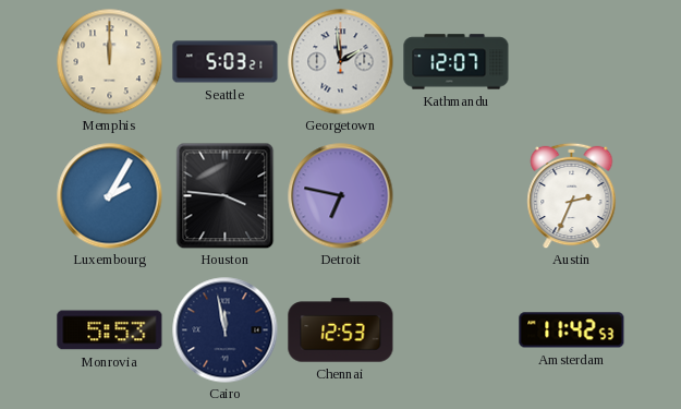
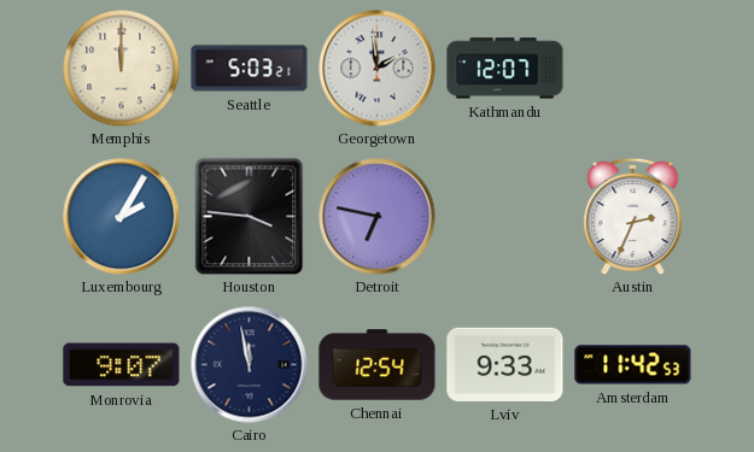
Monrovia: 5:53 -> 9:07 (122, 365)
Chennai: 12:53 -> 12:54 (378, 365)
Lviv: none -> 9:33 (505, 364)
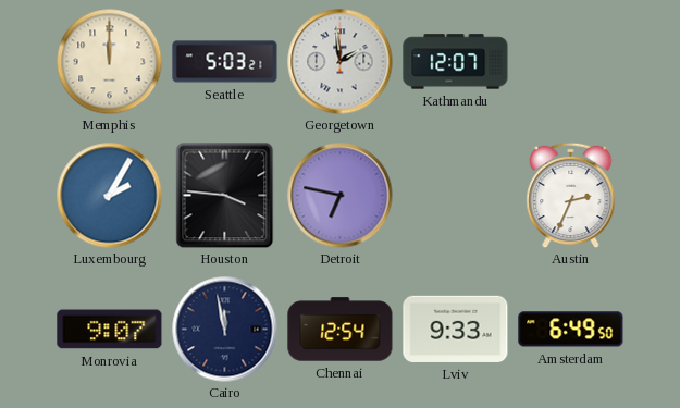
Amsterdam: 11:42 -> 6:49 (571, 330)
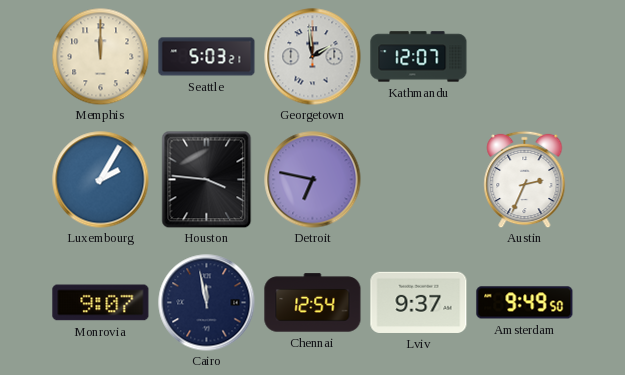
Lviv: 9:33 -> 9:37 (419, 302)
Amsterdam: 6:49 -> 9:49 (525, 303)
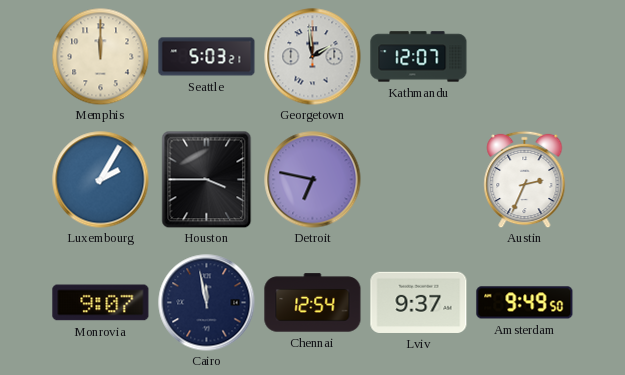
Houston: 3:46 -> 3:45 (207, 179)
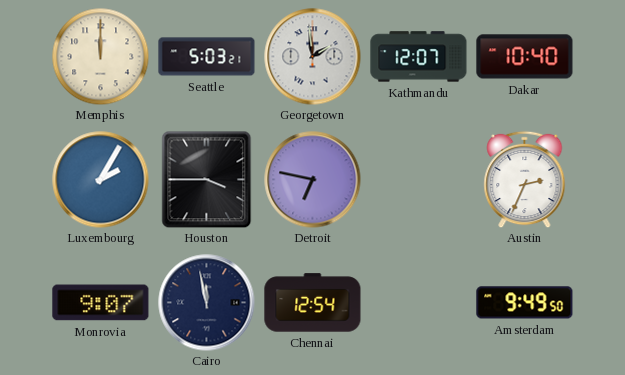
Dakar: none -> 10:40 (525, 57)
Lviv: 9:37 -> none (419, 302)
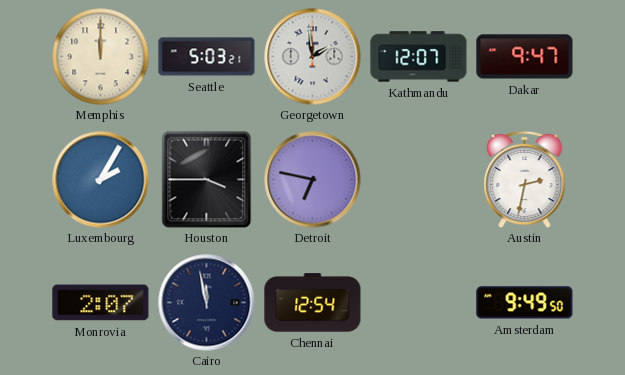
Dakar: 10:40 -> 9:47 (525, 57)
Austin: 2:34 -> 2:32 (525, 179)
Monrovia: 9:07 -> 2:07 (101, 303)
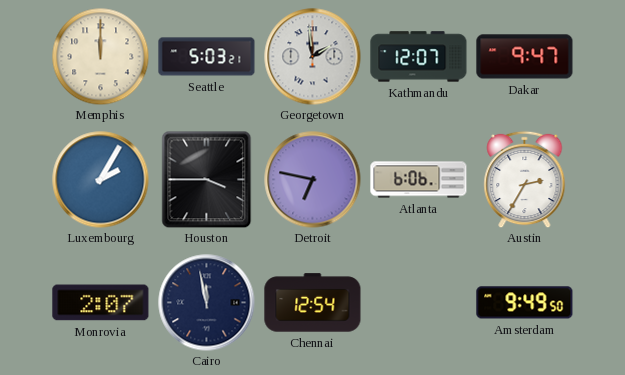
Atlanta: none -> 6:06 (419, 180)
Austin: 2:32 -> 2:35 (525, 179)
